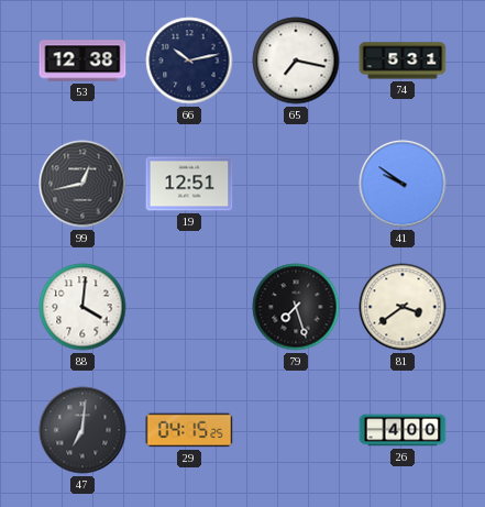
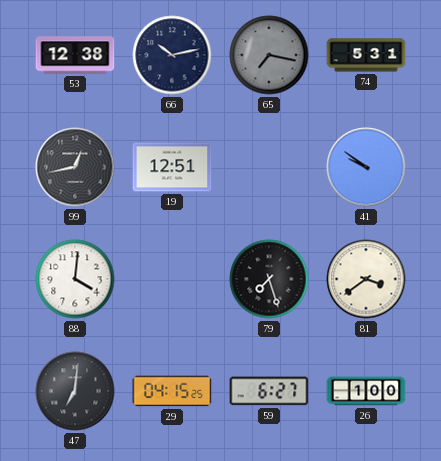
65 dial: white -> grey (269, 55)
59: none -> 6:27 (269, 391)
26: 4:00 -> 1:00 (366, 391)
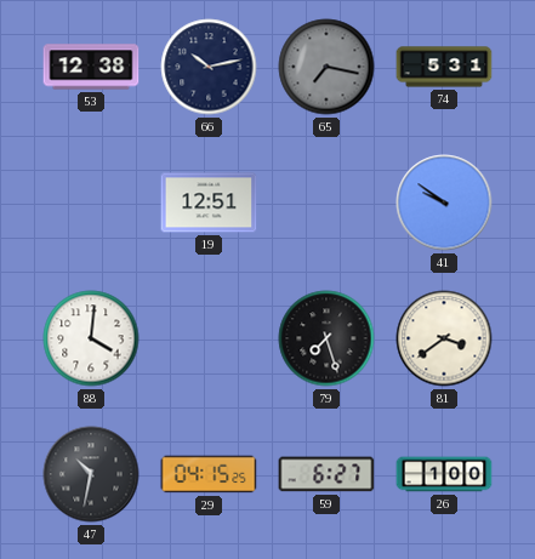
99: 12:43 -> none (75, 167)
47: 7:01 -> 10:32 (91, 474)
